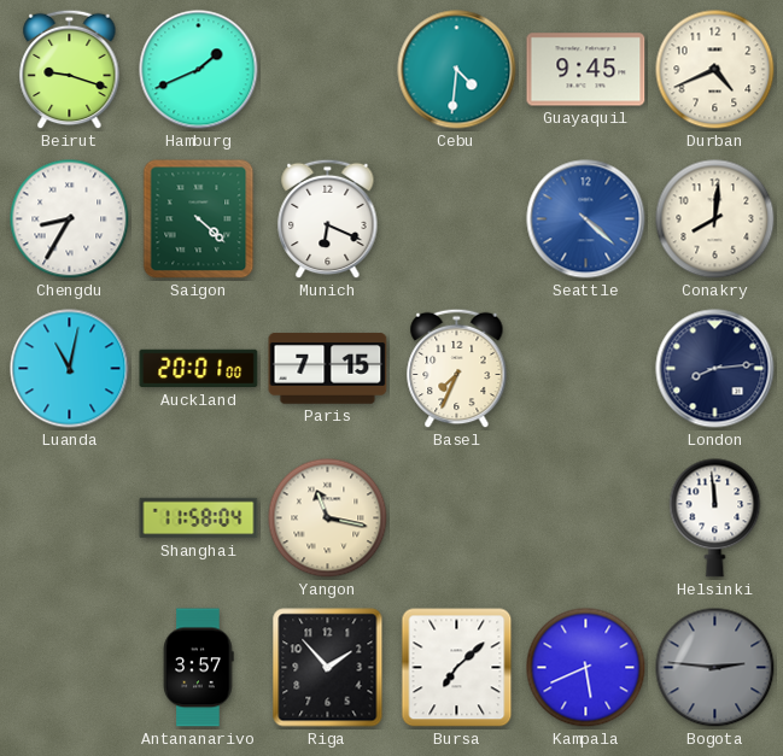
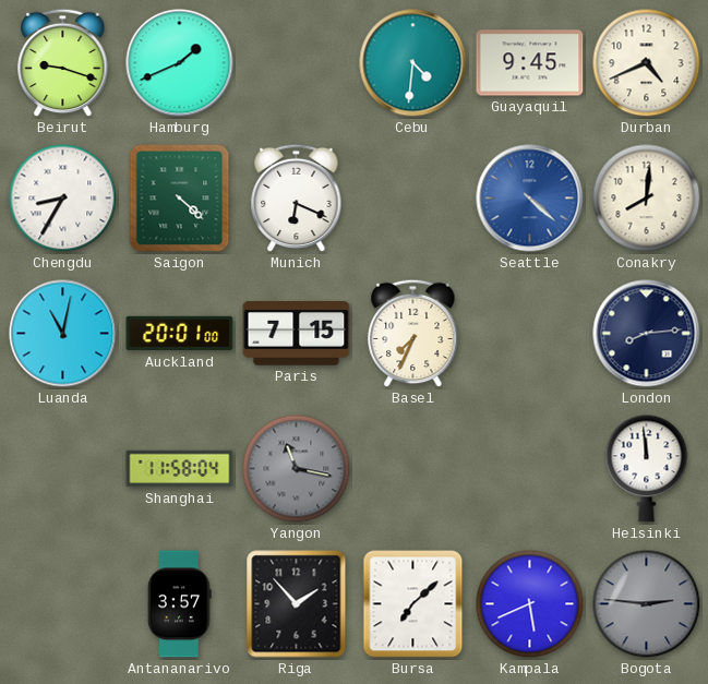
Yangon dial: cream -> grey (297, 469)
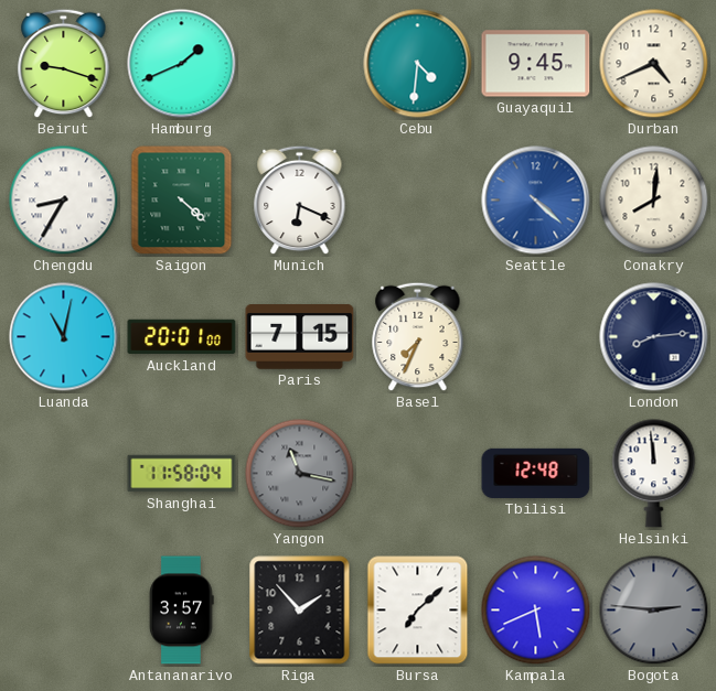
Tbilisi: none -> 12:48 (536, 473)
